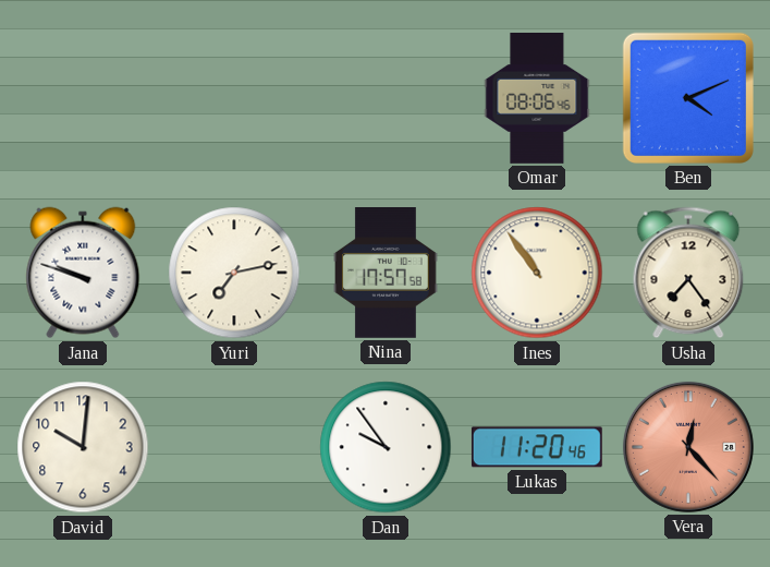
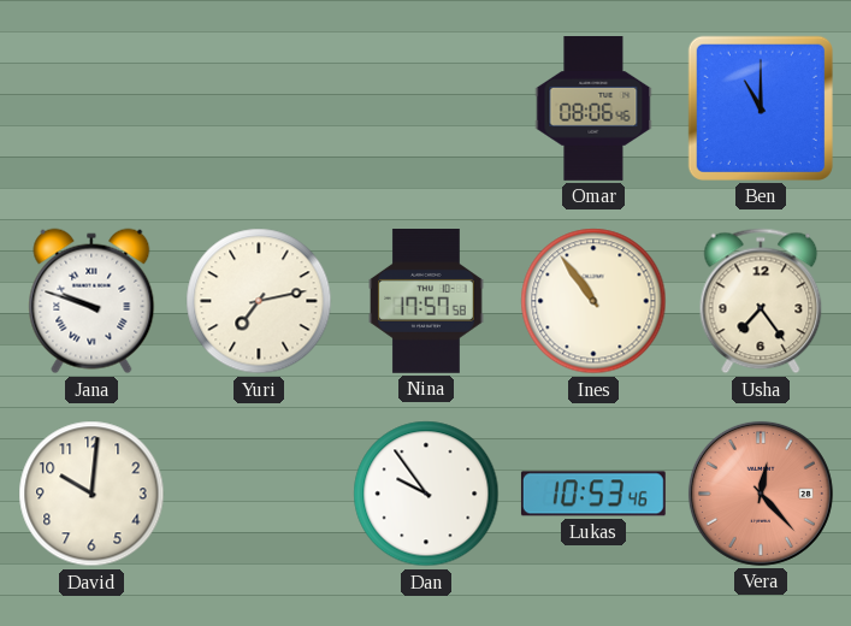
Ben: 4:11 -> 11:00 (761, 108)
Lukas: 11:20 -> 10:53 (593, 494)
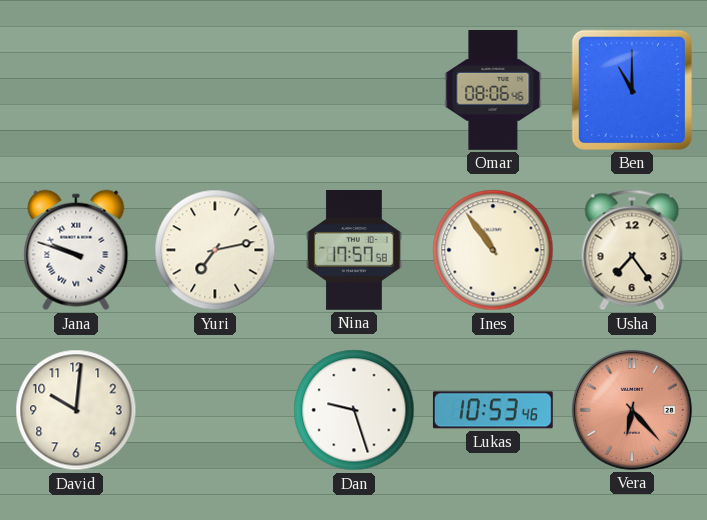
Dan: 9:54 -> 9:27 (354, 410)
Vera: 12:23 -> 6:23 (632, 410)
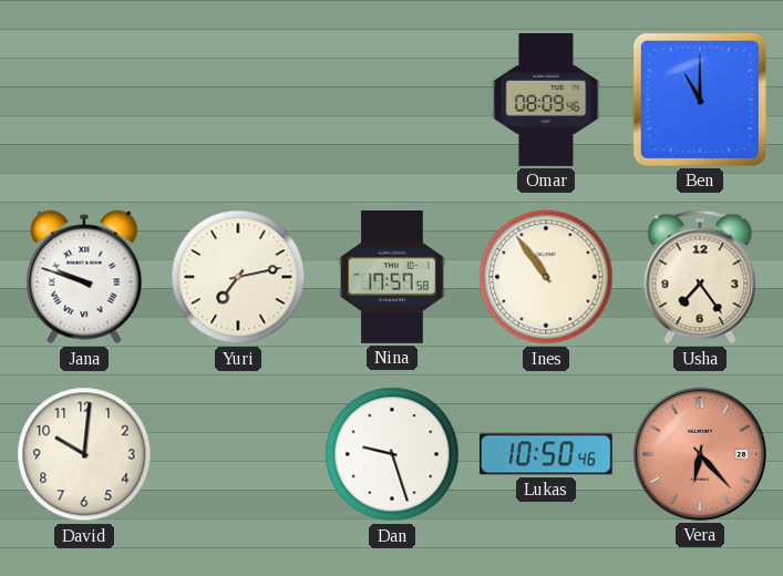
Omar: 08:06 -> 08:09 (546, 101)
Lukas: 10:53 -> 10:50 (546, 454)
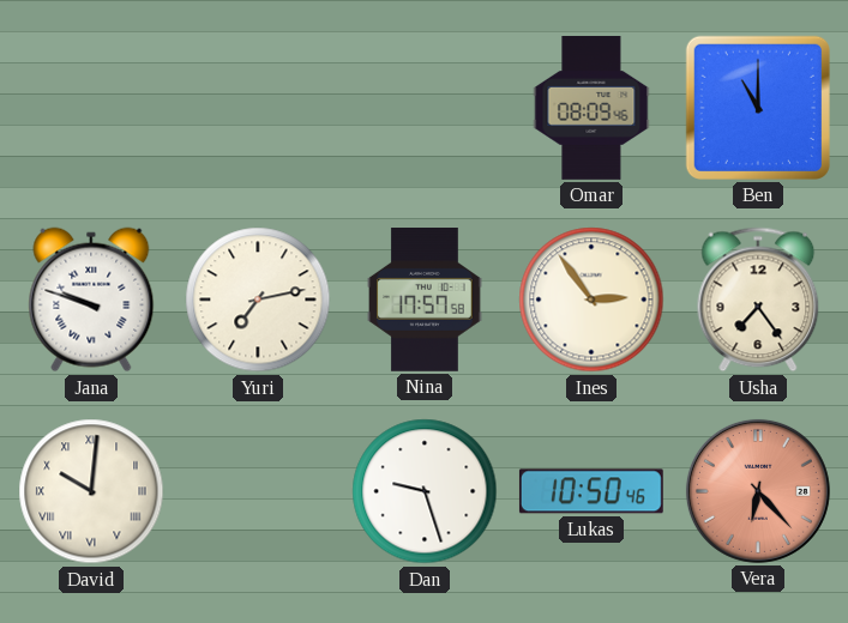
Ines: 10:54 -> 2:54 (591, 300)
David numerals: Arabic -> Roman (91, 491)
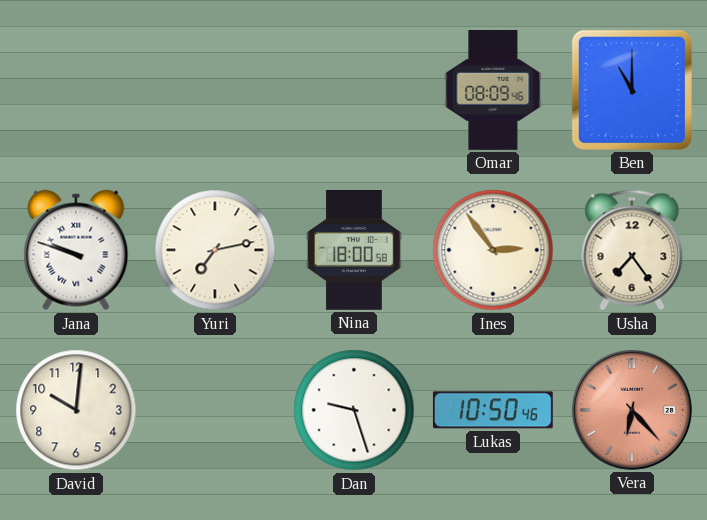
Nina: 17:57 -> 18:00 (354, 251)
David numerals: Roman -> Arabic (76, 410)
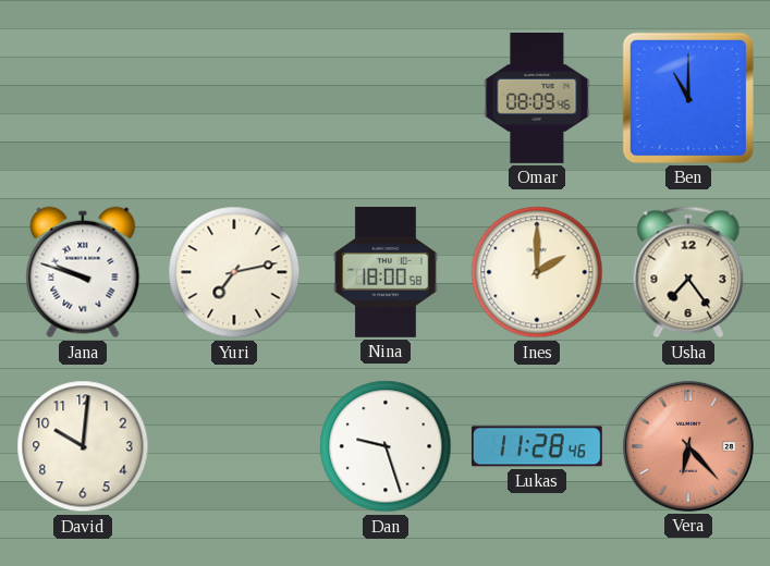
Ines: 2:54 -> 2:00 (537, 272)
Lukas: 10:50 -> 11:28 (537, 446)
